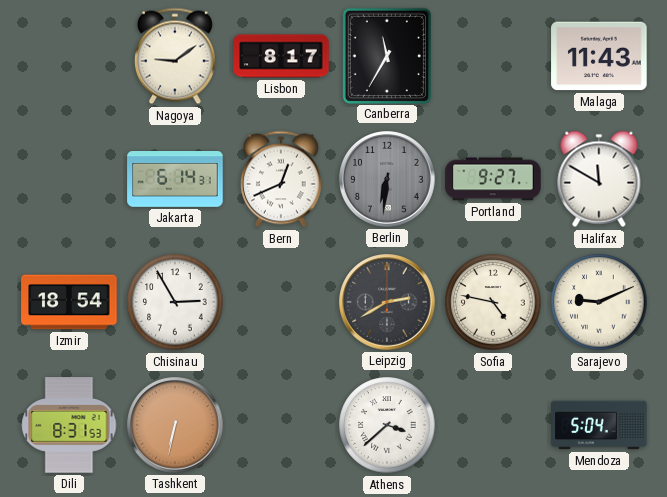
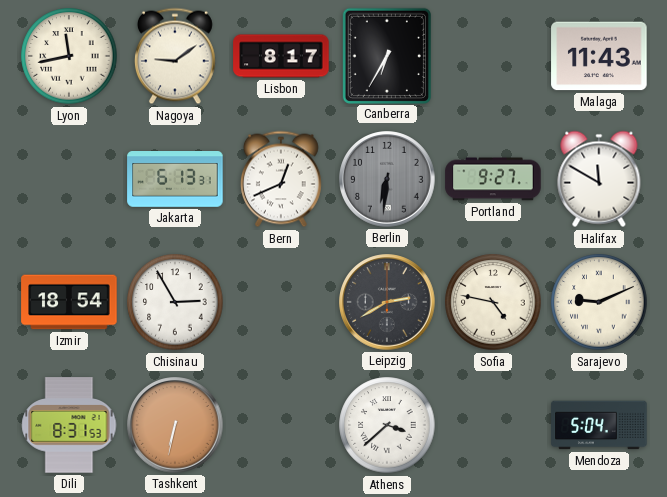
Lyon: none -> 11:43 (69, 56)
Canberra: 11:35 -> 6:35 (387, 55)
Jakarta: 6:14 -> 6:13 (175, 179)
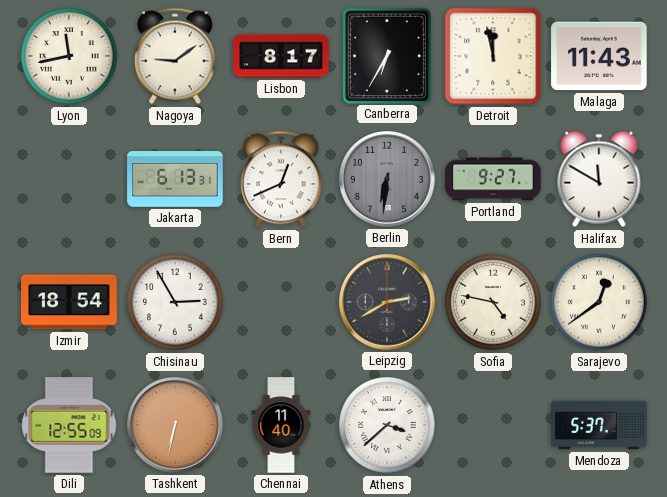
Detroit: none -> 11:58 (493, 56)
Sarajevo: 9:11 -> 12:39 (599, 302)
Dili: 8:31 -> 12:55 (69, 425)
Chennai: none -> 11:40 (281, 425)
Mendoza: 5:04 -> 5:37 (599, 425)
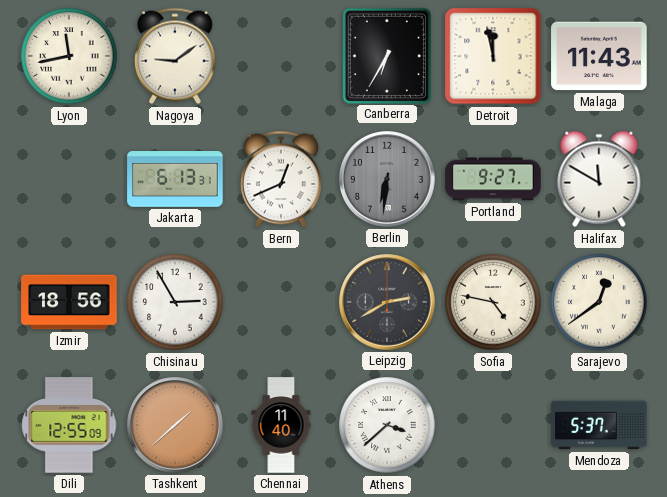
Lisbon: 8:17 -> none (281, 56)
Izmir: 18:54 -> 18:56 (69, 302)
Tashkent: 6:32 -> 1:38 (175, 425)
